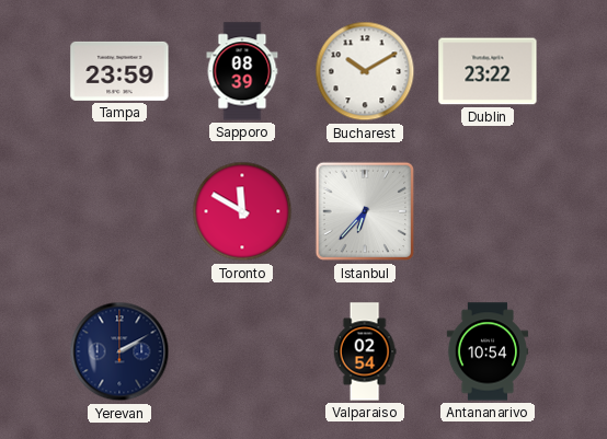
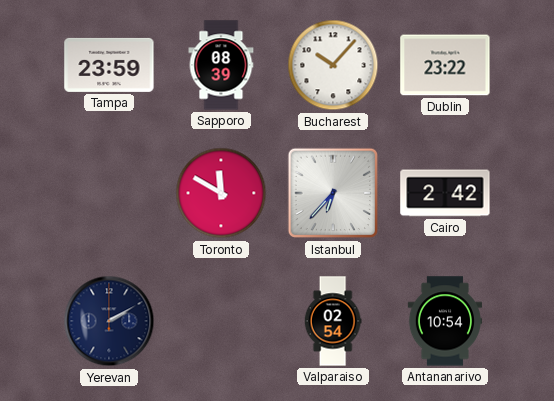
Bucharest: 10:10 -> 10:07 (333, 65)
Cairo: none -> 2:42 (445, 193)
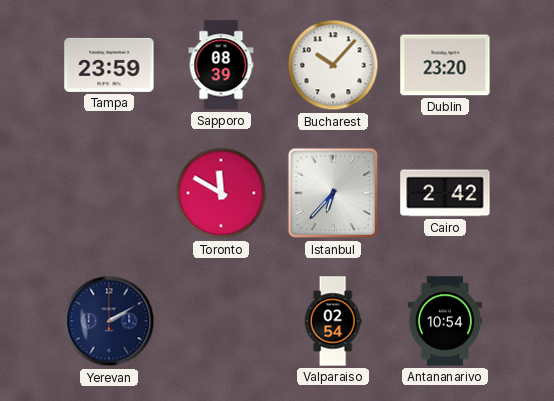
Dublin: 23:22 -> 23:20 (445, 65)
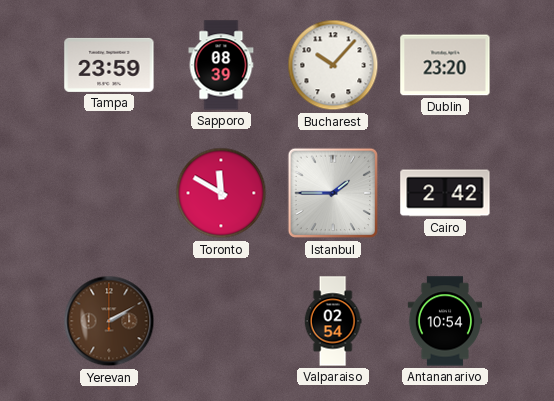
Istanbul: 6:37 -> 1:45 (333, 193)
Yerevan dial: navy -> brown (109, 321)
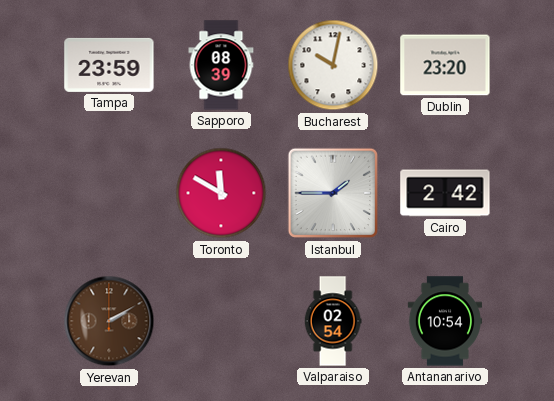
Bucharest: 10:07 -> 10:02 (333, 65)
